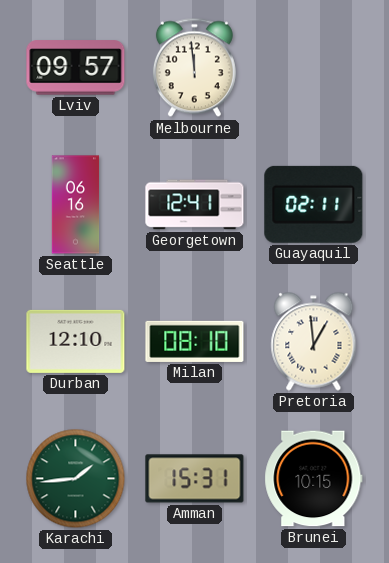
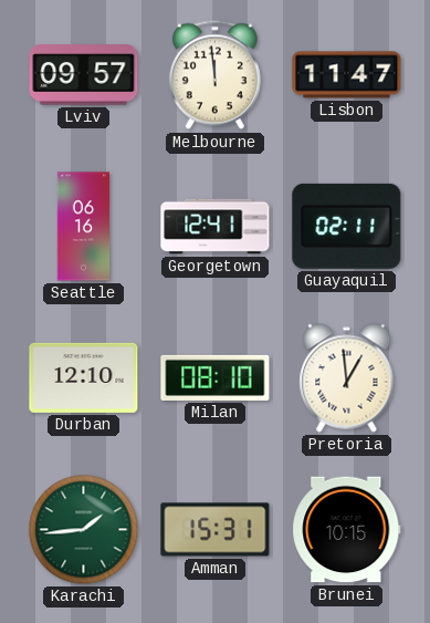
Lisbon: none -> 11:47 (347, 75)
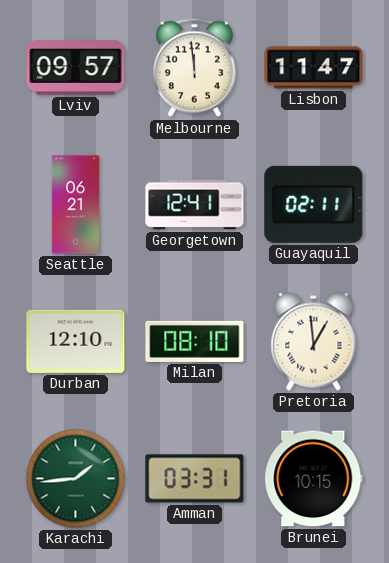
Seattle: 06:16 -> 06:21 (76, 205)
Amman: 15:31 -> 03:31 (195, 479)
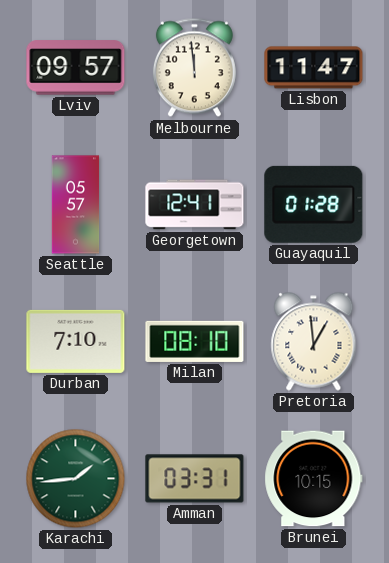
Seattle: 06:21 -> 05:57 (76, 205)
Guayaquil: 02:11 -> 01:28 (314, 204)
Durban: 12:10 -> 7:10 (76, 341)
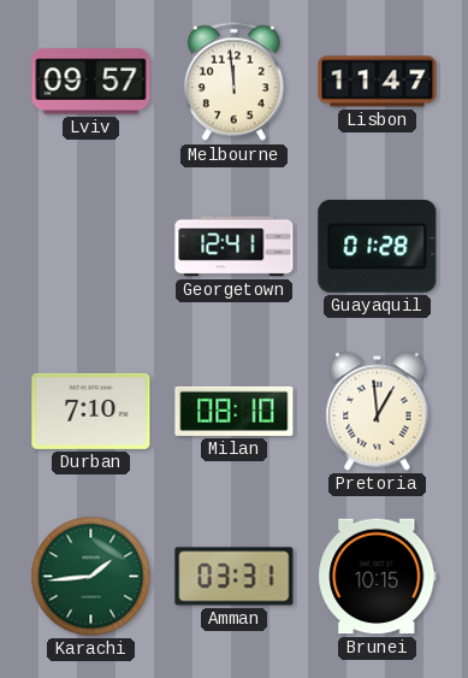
Seattle: 05:57 -> none (76, 205)
